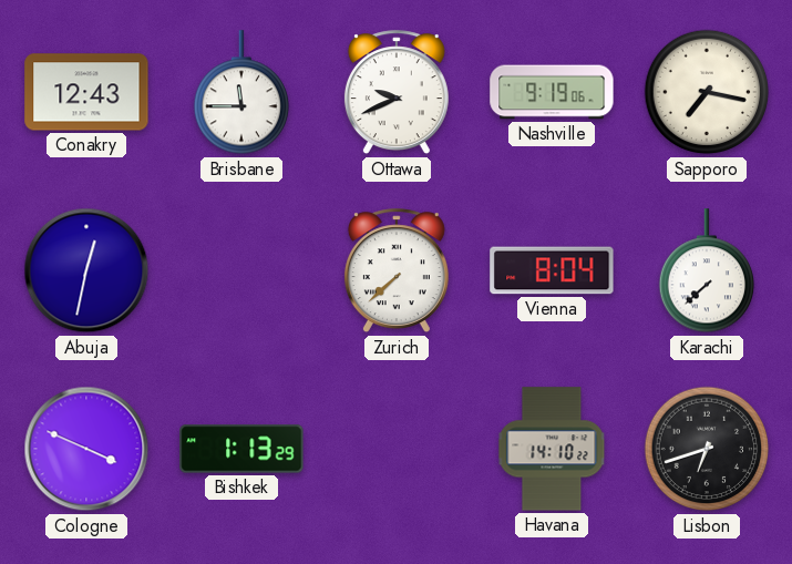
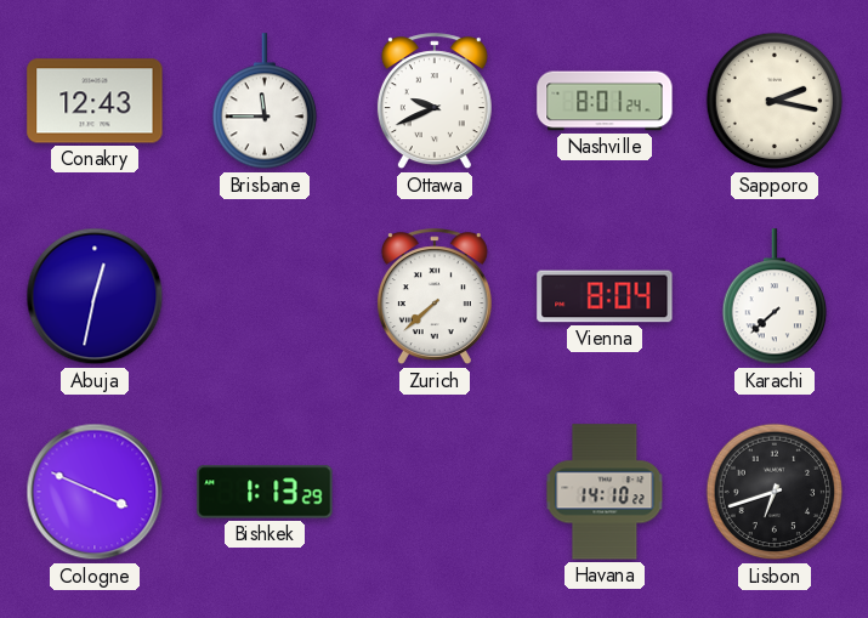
Nashville: 9:19 -> 8:01 (605, 101)
Sapporo: 7:17 -> 2:17 (775, 101)
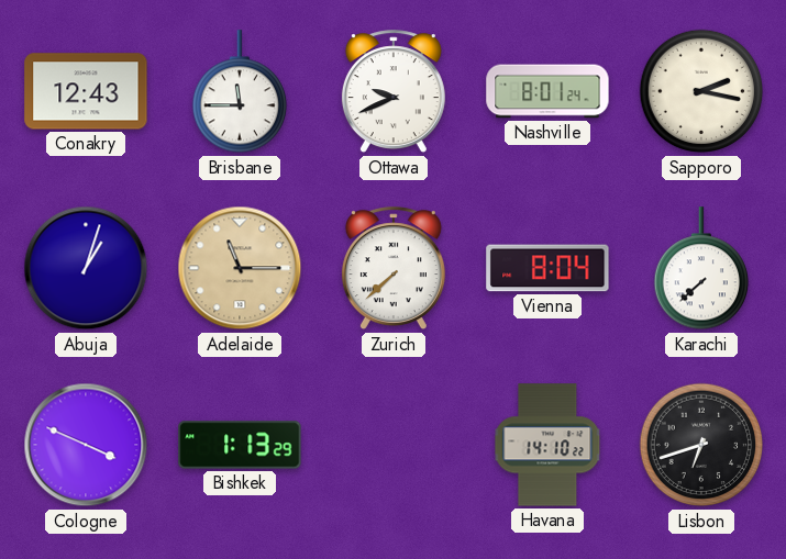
Abuja: 12:32 -> 1:03 (86, 268)
Adelaide: none -> 11:15 (240, 268)
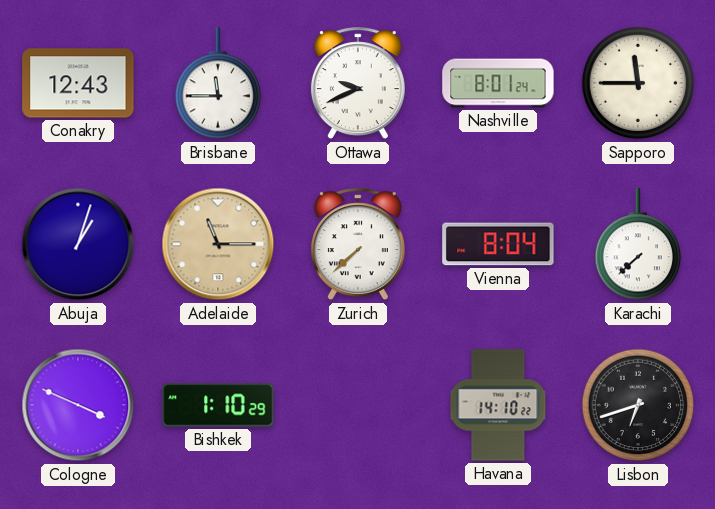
Sapporo: 2:17 -> 11:45 (638, 83)
Bishkek: 1:13 -> 1:10 (218, 405)
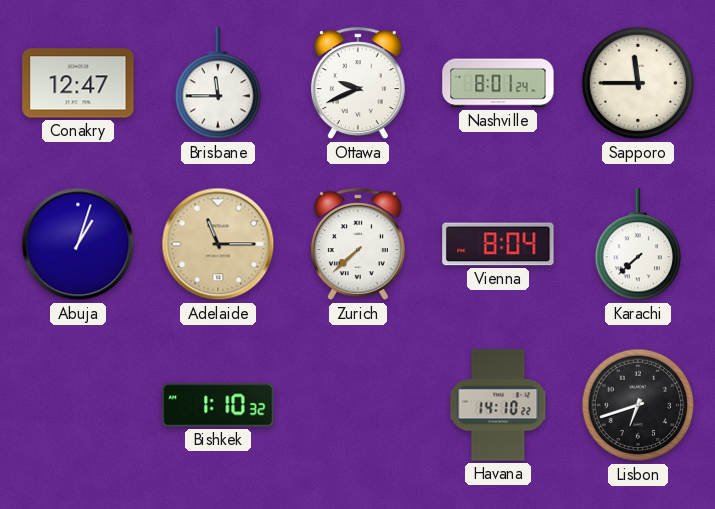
Conakry: 12:43 -> 12:47 (78, 83)
Cologne: 3:49 -> none (78, 405)
Bishkek: 1:10:29 -> 1:10:32 (218, 405)
